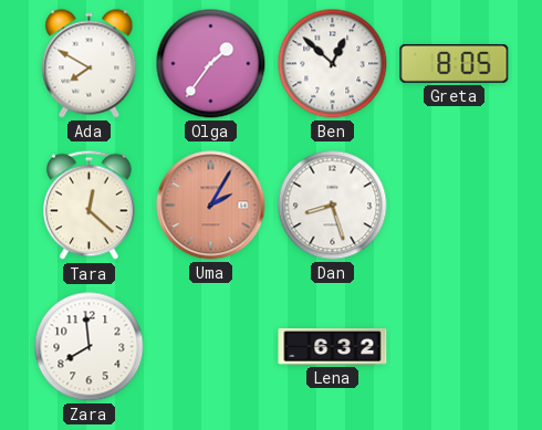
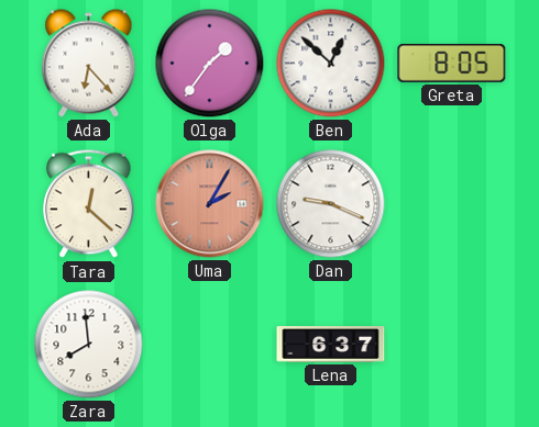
Ada: 7:50 -> 6:23 (89, 64)
Dan: 8:27 -> 9:19 (331, 204)
Lena: 6:32 -> 6:37 (331, 345)
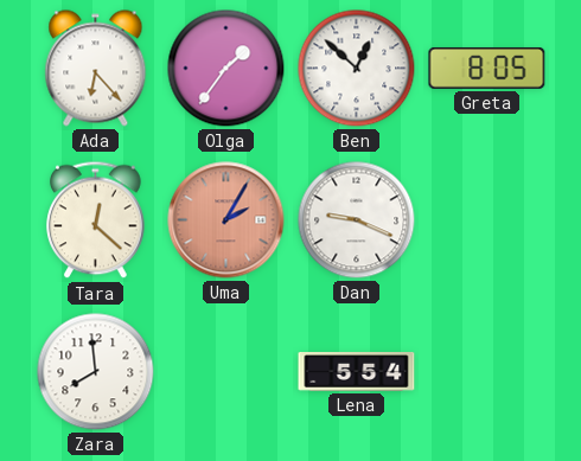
Lena: 6:37 -> 5:54 (357, 372)
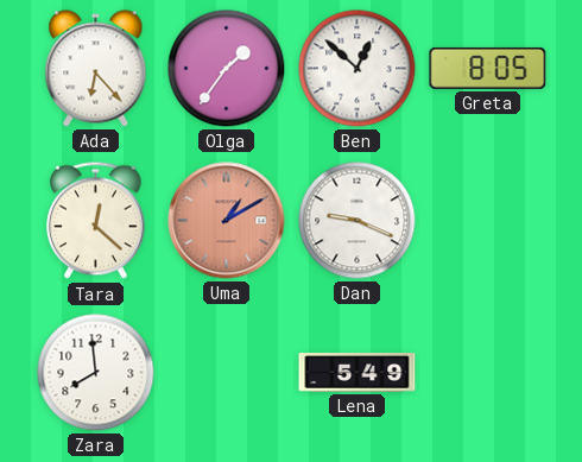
Uma: 2:05 -> 1:10 (227, 221)
Lena: 5:54 -> 5:49 (358, 373)
